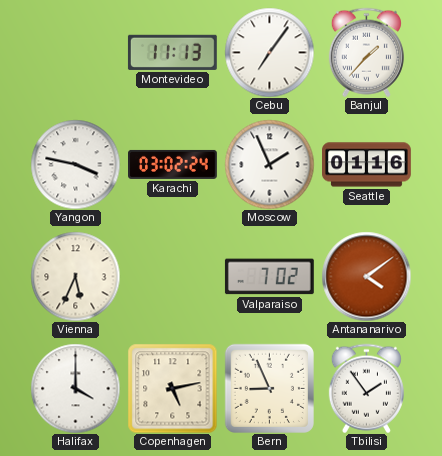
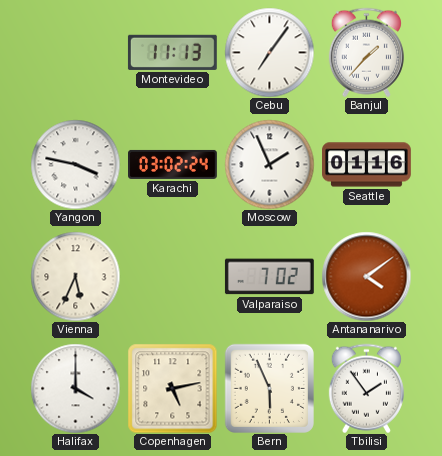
Bern: 8:56 -> 5:56 (269, 388)
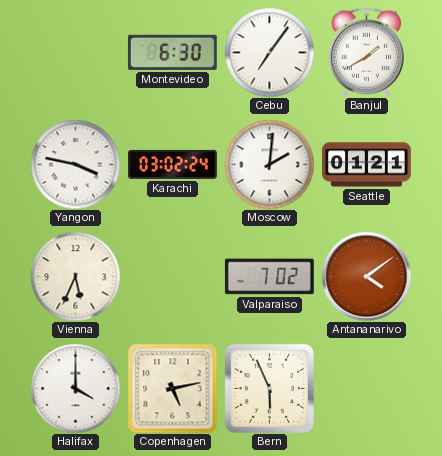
Montevideo: 11:13 -> 6:30 (172, 52)
Banjul: 1:37 -> 1:40 (366, 52)
Moscow: 1:56 -> 2:01 (269, 164)
Seattle: 01:16 -> 01:21 (367, 165)
Tbilisi: 1:54 -> none (366, 388)
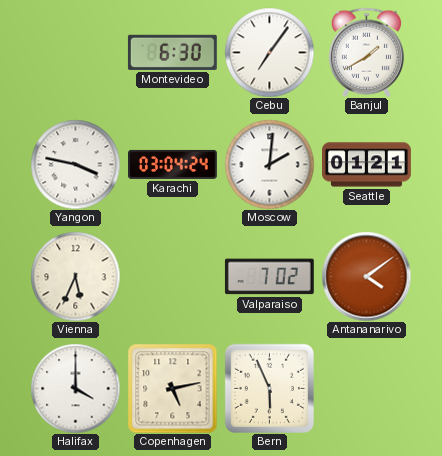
Karachi: 03:02 -> 03:04 (173, 164)
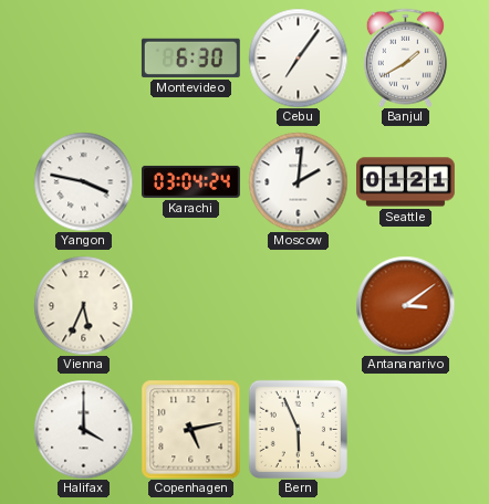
Valparaiso: 7:02 -> none (269, 277)
Antananarivo: 4:09 -> 3:09 (405, 305)
